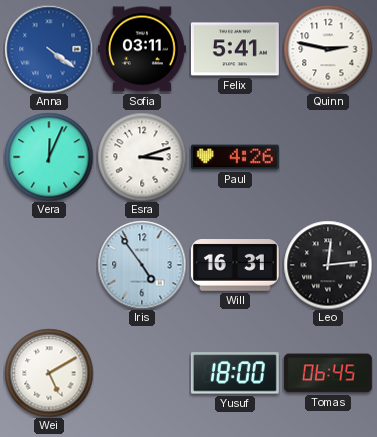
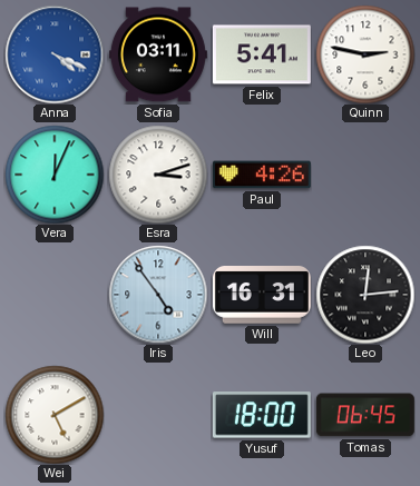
Anna: 4:21 -> 4:19 (55, 54)
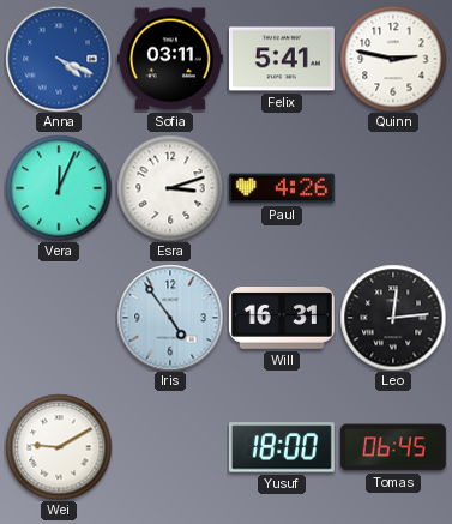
Wei: 5:10 -> 9:10 (59, 447)
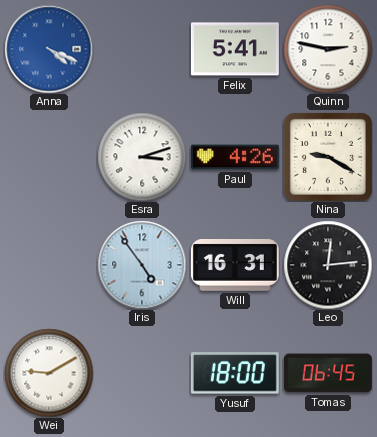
Sofia: 03:11 -> none (170, 59)
Vera: 12:04 -> none (59, 188)
Nina: none -> 9:20 (328, 157)
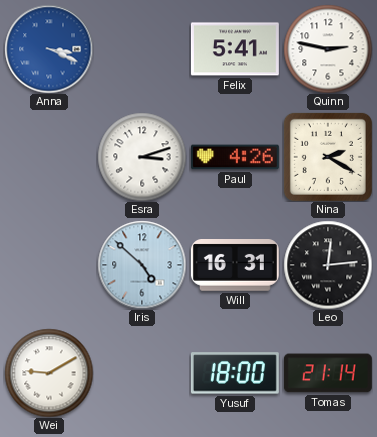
Anna: 4:19 -> 3:19 (49, 49)
Nina: 9:20 -> 2:20 (328, 157)
Iris: 4:54 -> 4:52 (142, 265)
Tomas: 06:45 -> 21:14 (328, 373)
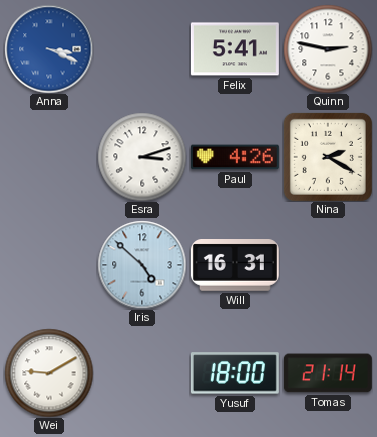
Leo: 12:14 -> none (328, 265)
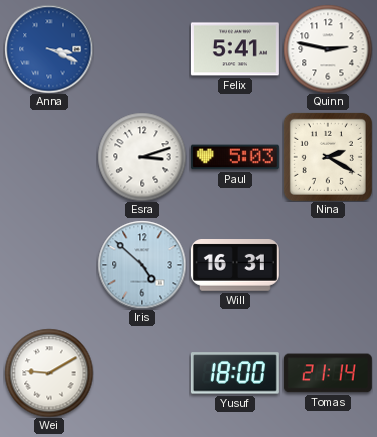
Paul: 4:26 -> 5:03 (235, 157)
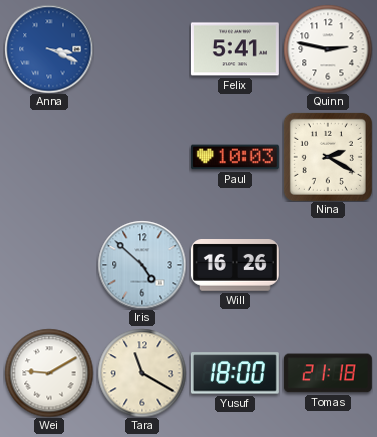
Esra: 3:12 -> none (142, 157)
Paul: 5:03 -> 10:03 (235, 157)
Will: 16:31 -> 16:26 (235, 266)
Tara: none -> 11:20 (142, 373)
Tomas: 21:14 -> 21:18 (328, 373)
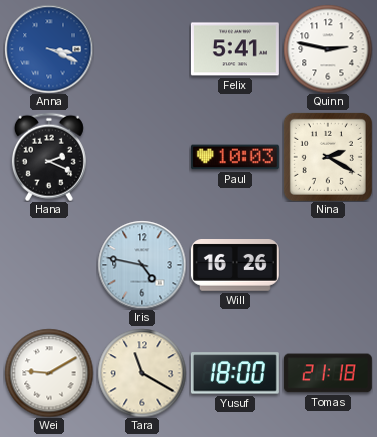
Hana: none -> 2:19 (49, 157)
Iris: 4:52 -> 4:47 (142, 265)
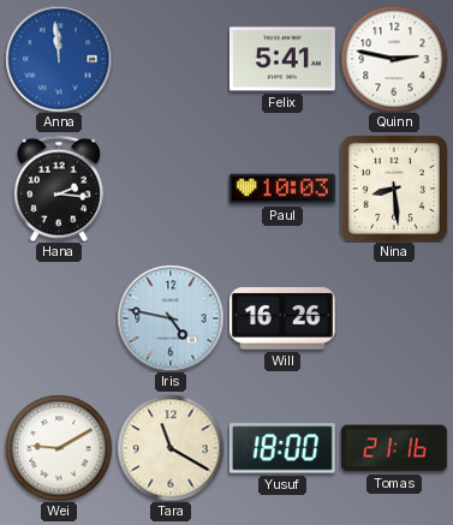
Anna: 3:19 -> 11:59 (59, 59)
Hana: 2:19 -> 2:16 (59, 189)
Nina: 2:20 -> 8:29 (394, 189)
Tomas: 21:18 -> 21:16 (394, 448)
